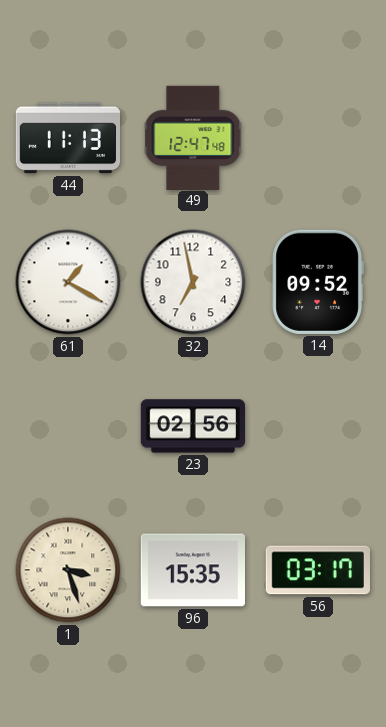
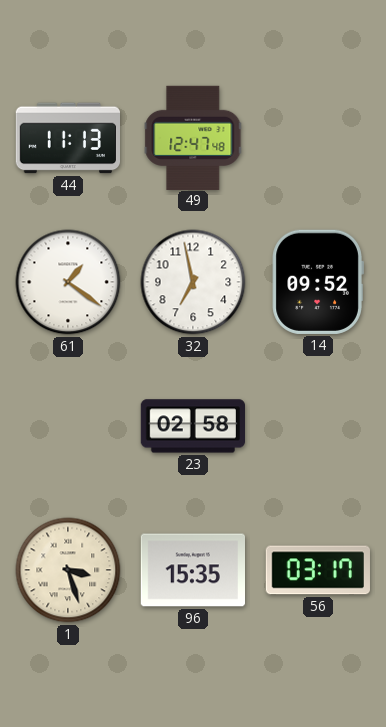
61: 1:20 -> 1:21 (68, 282)
23: 02:56 -> 02:58 (192, 426)
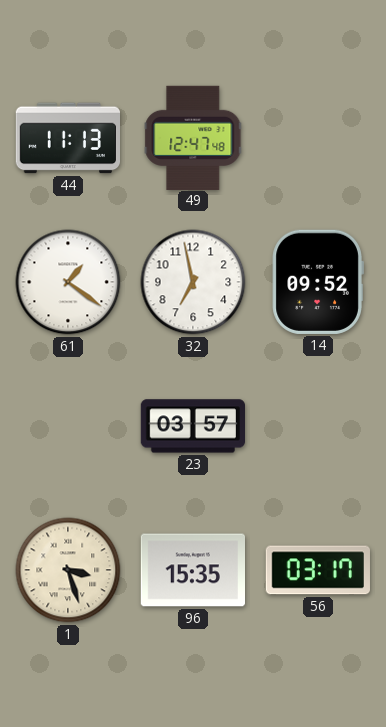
23: 02:58 -> 03:57 (192, 426)
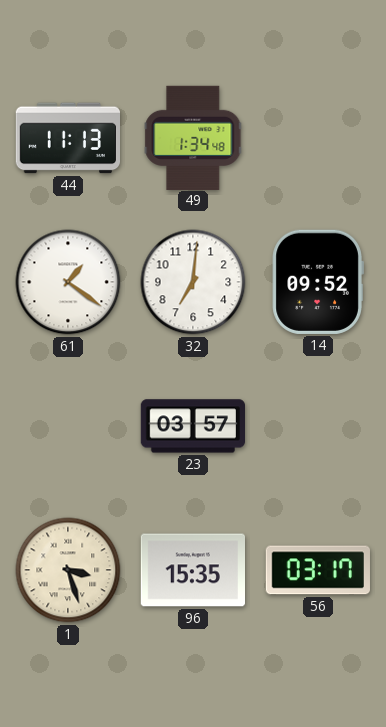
49: 12:47 -> 1:34 (193, 137)
32: 6:58 -> 7:01 (193, 282)
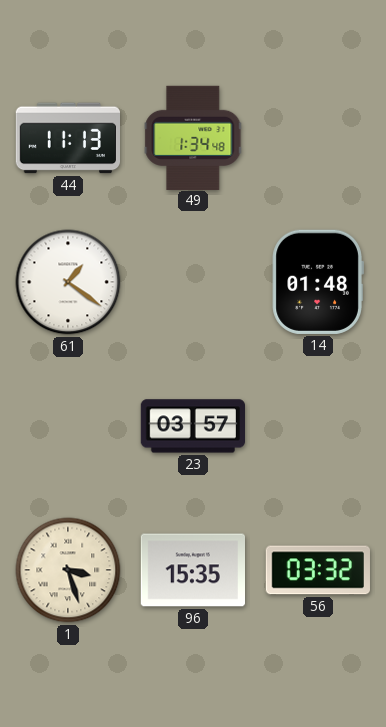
32: 7:01 -> none (193, 282)
14: 09:52 -> 01:48 (318, 282)
56: 03:17 -> 03:32 (318, 570)
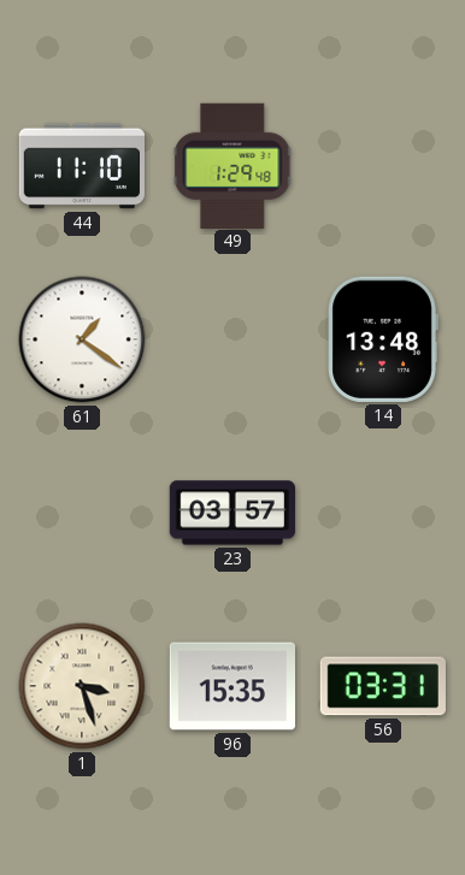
44: 11:13 -> 11:10 (81, 166)
49: 1:34 -> 1:29 (232, 165)
14: 01:48 -> 13:48 (383, 339)
56: 03:32 -> 03:31 (383, 686)
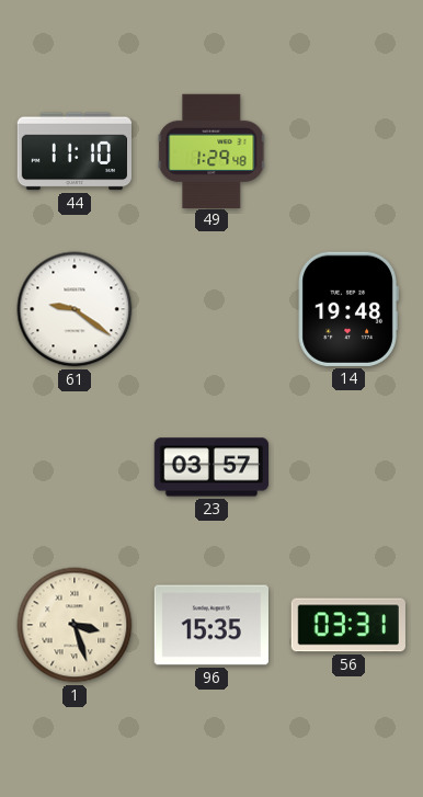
61: 1:21 -> 9:21 (75, 309)
14: 13:48 -> 19:48 (348, 309)
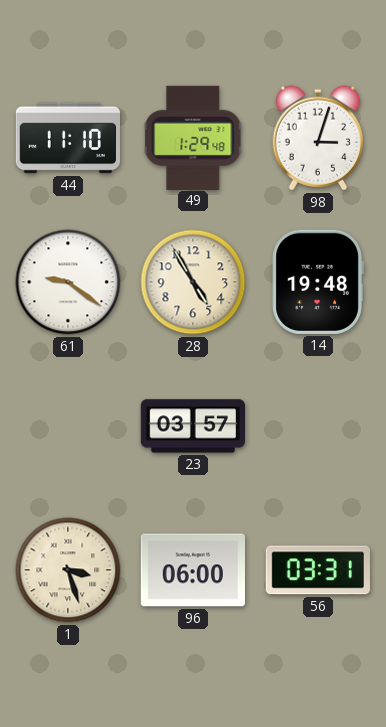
98: none -> 3:03 (318, 138)
28: none -> 4:55 (193, 282)
96: 15:35 -> 06:00 (192, 570)
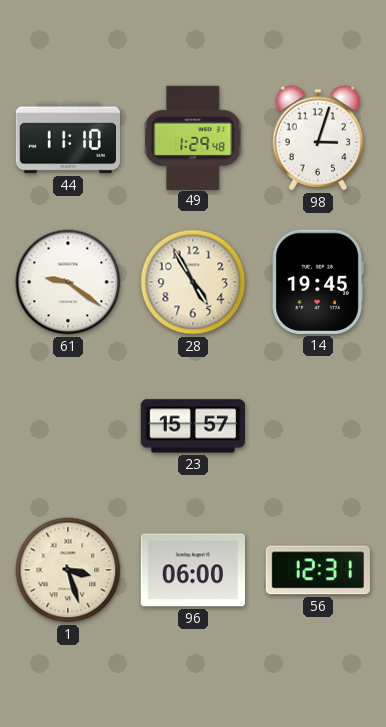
14: 19:48 -> 19:45 (318, 282)
23: 03:57 -> 15:57 (192, 426)
56: 03:31 -> 12:31 (318, 570)
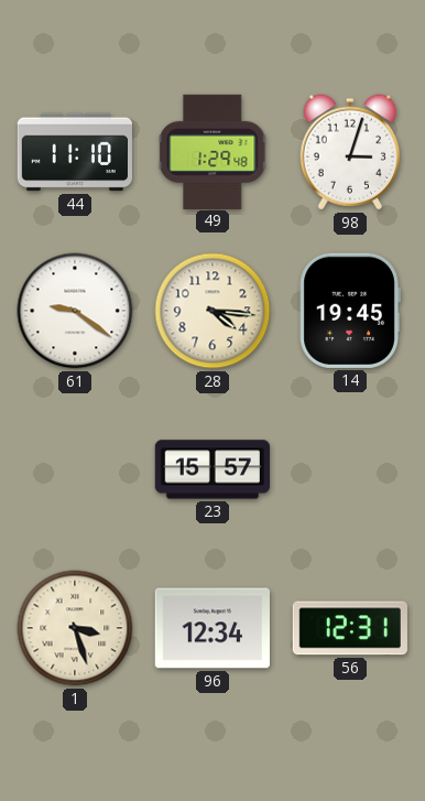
28: 4:55 -> 4:16 (212, 311)
96: 06:00 -> 12:34 (211, 628)
